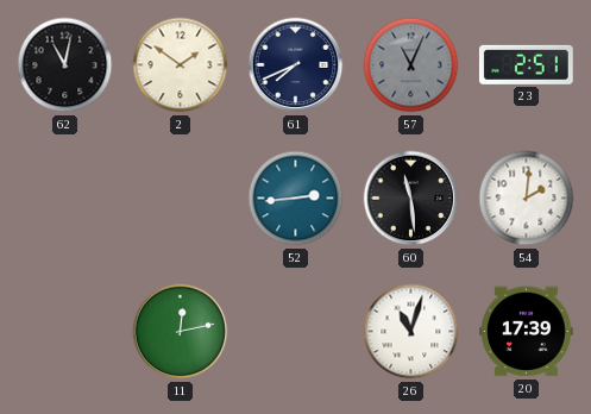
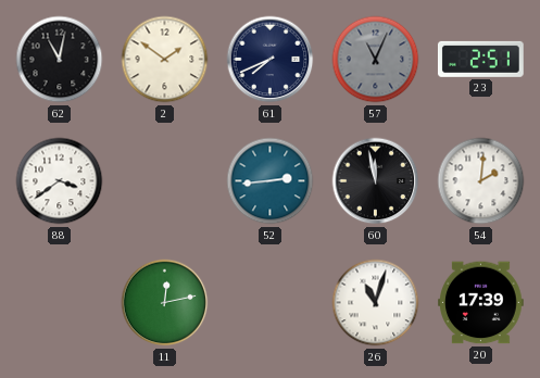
88: none -> 3:39 (60, 181)
60: 11:29 -> 11:58 (376, 181)
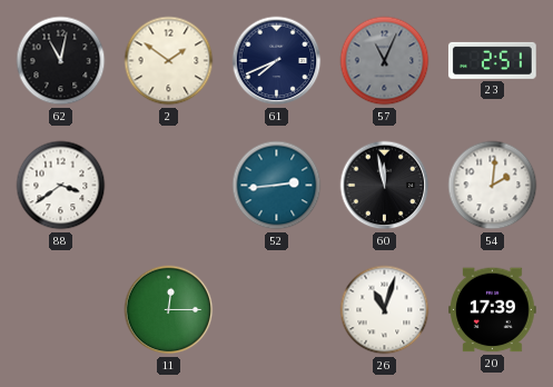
11: 12:13 -> 12:15 (169, 310)
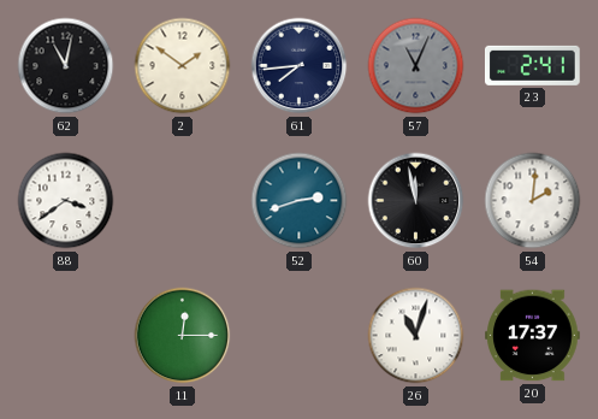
61: 7:41 -> 7:44 (300, 66)
23: 2:51 -> 2:41 (532, 65)
52: 2:44 -> 2:42 (300, 201)
20: 17:39 -> 17:37 (533, 336)
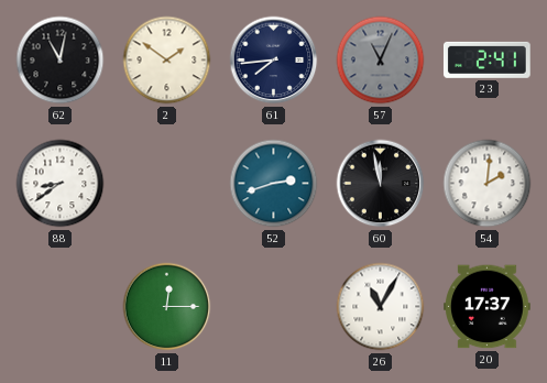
88: 3:39 -> 8:39 (61, 184)
26: 11:03 -> 11:05 (381, 307)
